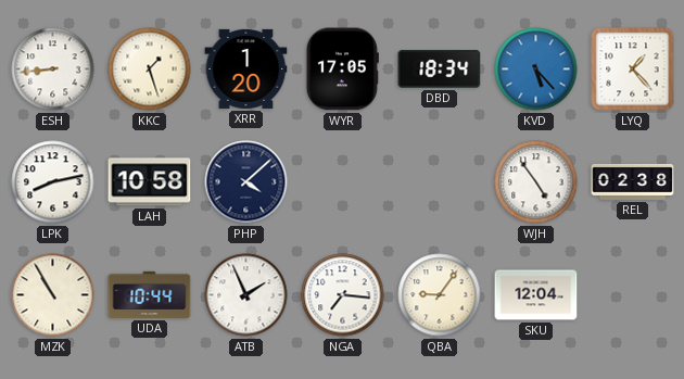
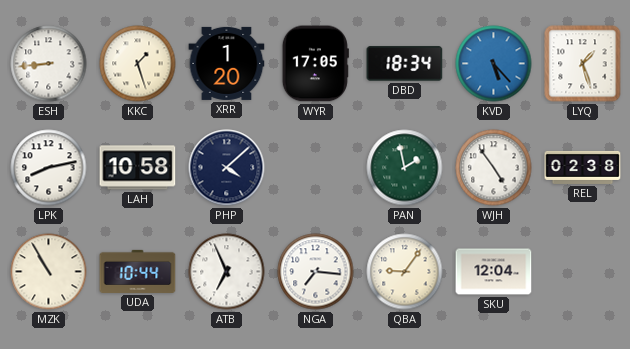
LYQ: 1:23 -> 1:27 (583, 64)
PAN: none -> 1:58 (405, 168)
ATB: 1:56 -> 6:56 (227, 272)
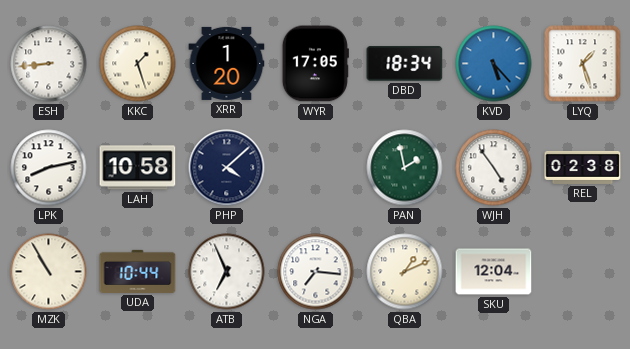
QBA: 9:06 -> 1:11 (405, 272)
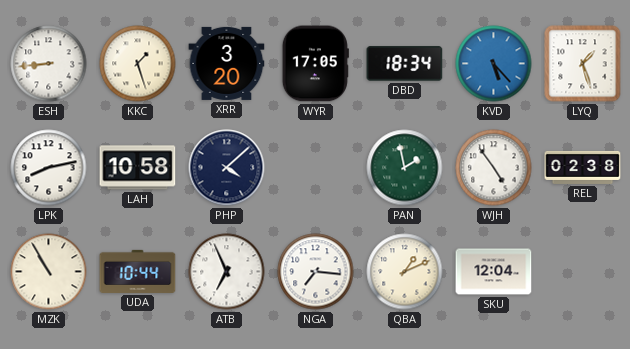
XRR: 1:20 -> 3:20 (227, 63)
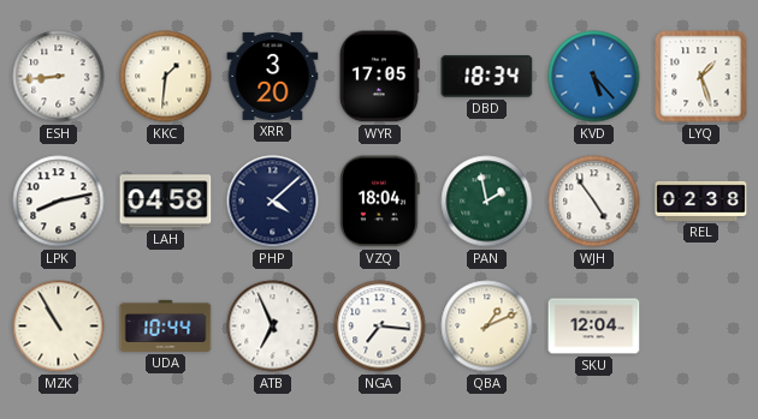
KKC: 1:27 -> 1:31 (166, 77)
LAH: 10:58 -> 04:58 (166, 202)
VZQ: none -> 18:04 (380, 202)
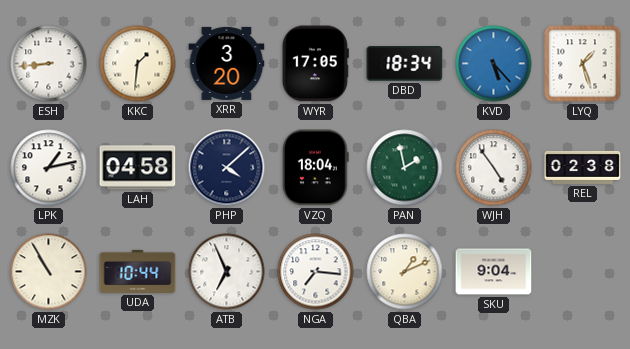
LPK: 8:13 -> 1:13 (49, 168)
SKU: 12:04 -> 9:04 (494, 272)
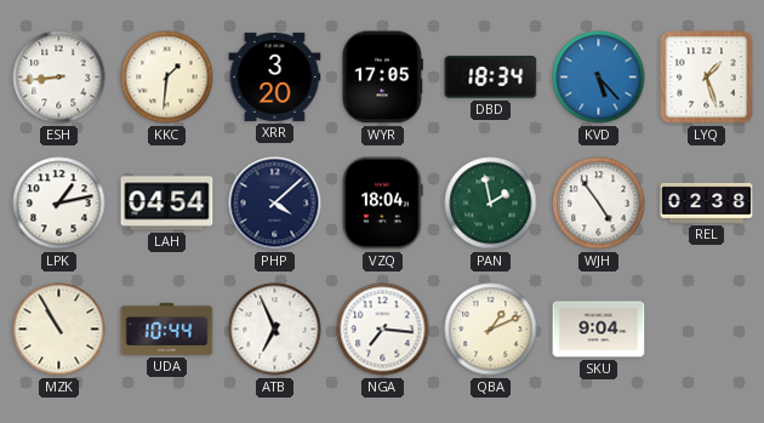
LAH: 04:58 -> 04:54 (167, 204)
